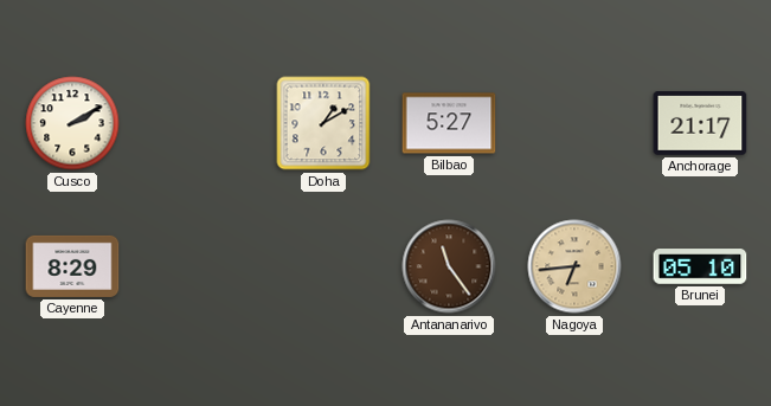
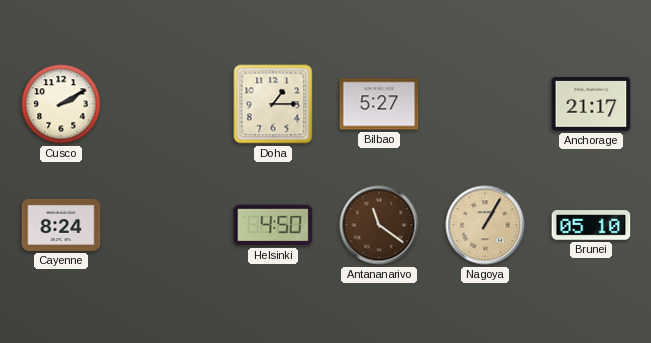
Doha: 1:10 -> 1:15 (273, 104)
Cayenne: 8:29 -> 8:24 (61, 225)
Helsinki: none -> 4:50 (273, 225)
Antananarivo: 11:24 -> 11:21 (379, 225)
Nagoya: 6:44 -> 1:05 (485, 225)
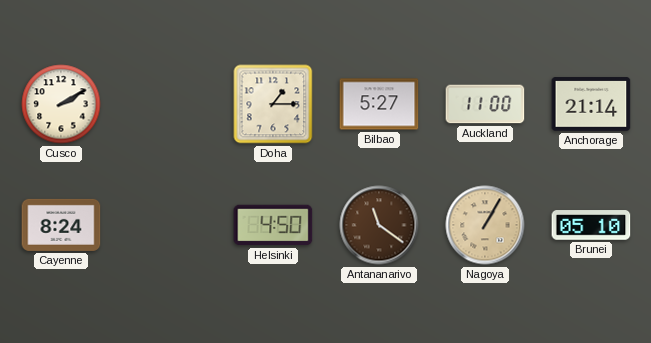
Auckland: none -> 11:00 (485, 104)
Anchorage: 21:17 -> 21:14 (591, 104)
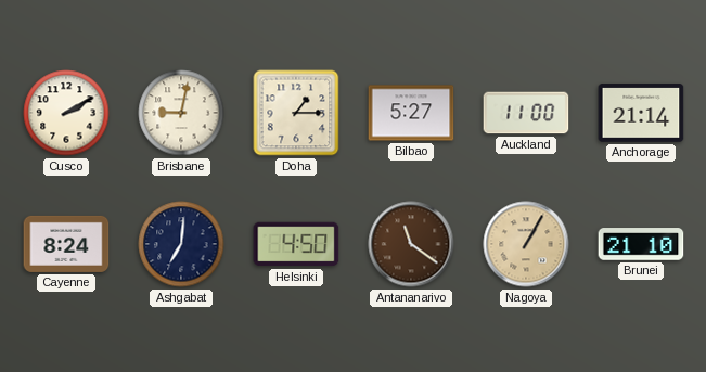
Brisbane: none -> 9:02 (181, 113)
Ashgabat: none -> 7:01 (181, 244)
Brunei: 05:10 -> 21:10 (641, 244)
